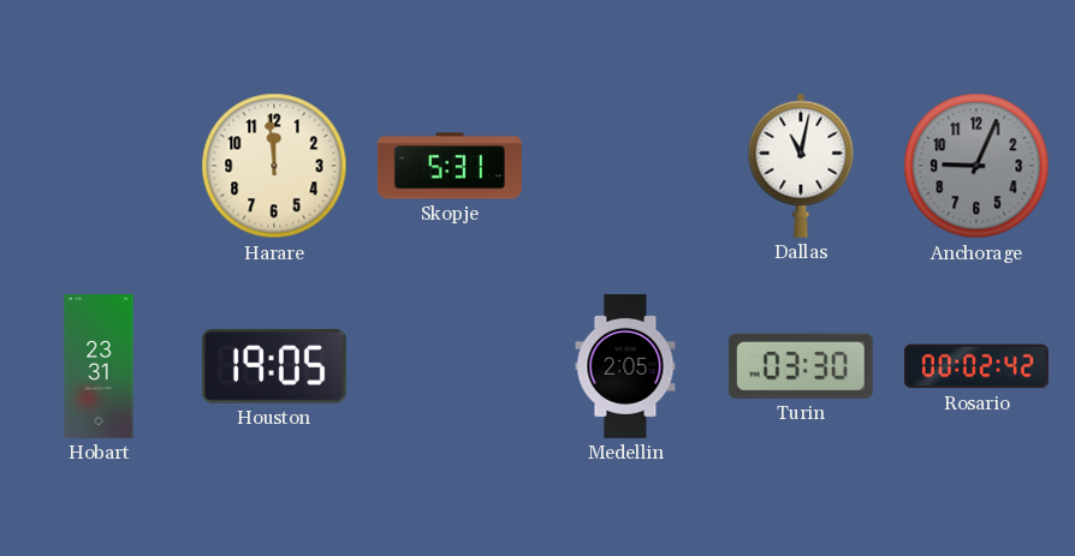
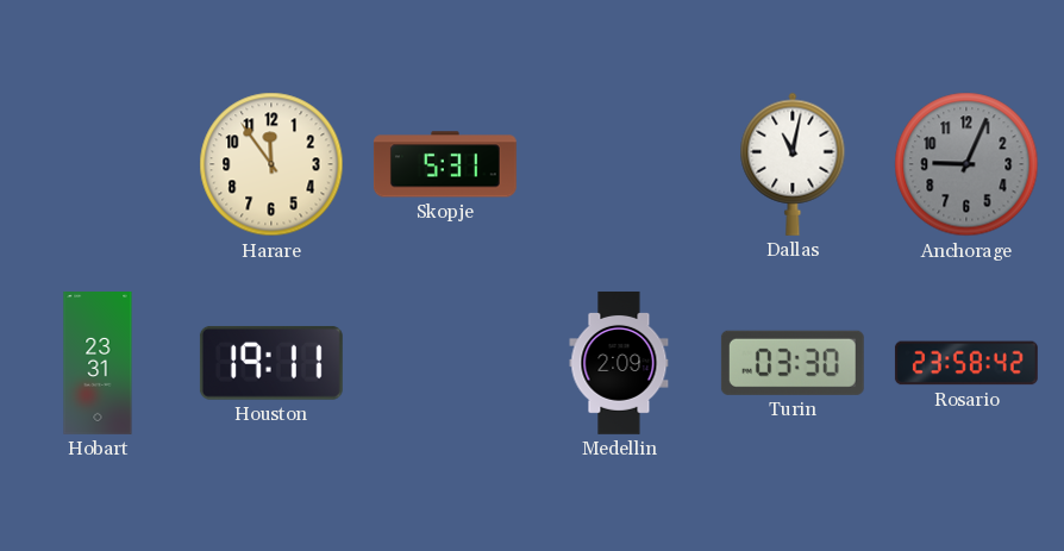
Harare: 11:59 -> 11:54 (271, 164)
Houston: 19:05 -> 19:11 (271, 363)
Medellin: 2:05 -> 2:09 (619, 363)
Rosario: 00:02 -> 23:58 (966, 363)
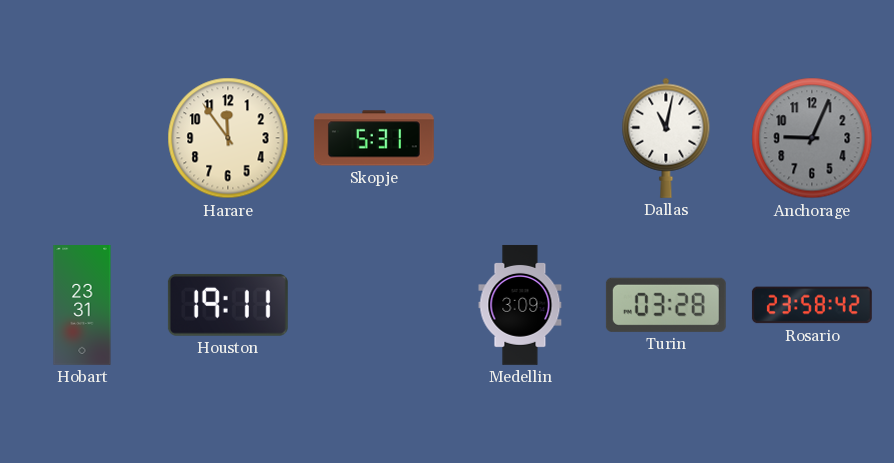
Medellin: 2:09 -> 3:09 (520, 305)
Turin: 03:30 -> 03:28 (666, 305)
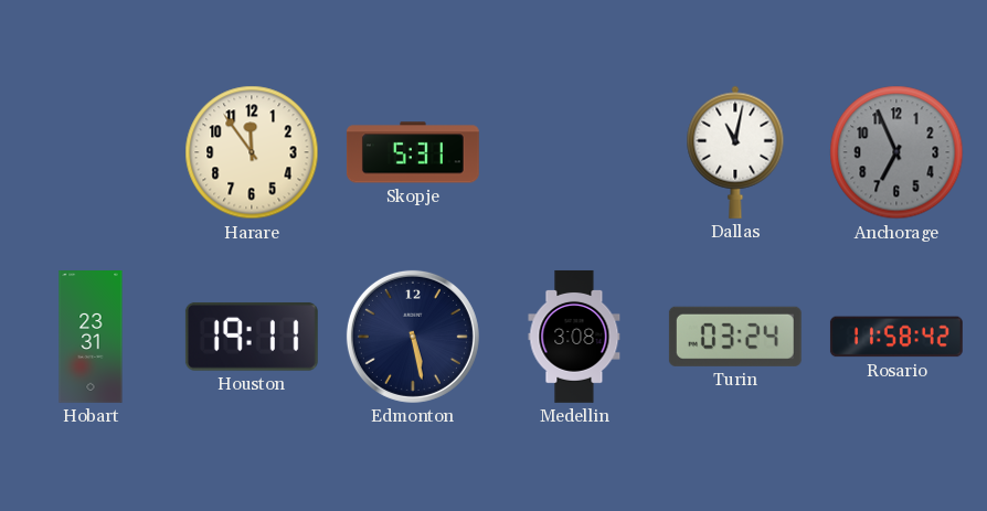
Anchorage: 9:04 -> 6:56 (896, 152)
Edmonton: none -> 5:28 (413, 337)
Medellin: 3:09 -> 3:08 (574, 337)
Turin: 03:28 -> 03:24 (735, 337)
Rosario: 23:58 -> 11:58 (896, 337)
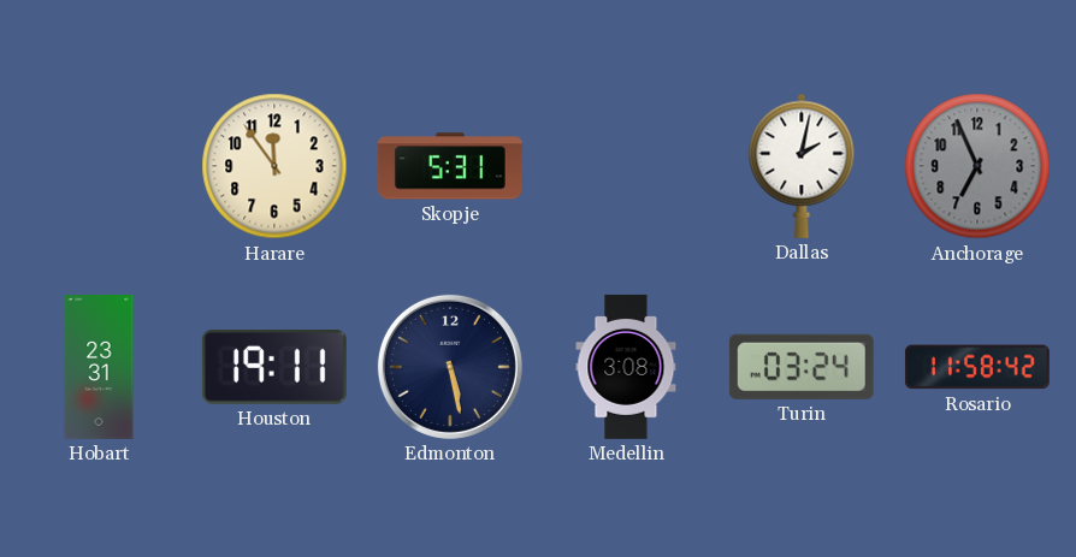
Dallas: 11:02 -> 2:02 (802, 166)
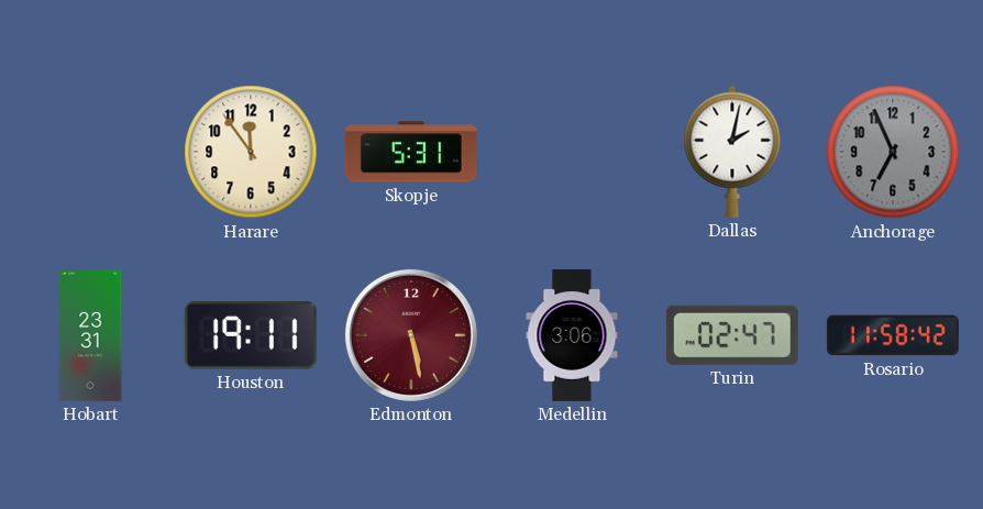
Edmonton dial: navy -> burgundy (411, 335)
Medellin: 3:08 -> 3:06 (572, 335)
Turin: 03:24 -> 02:47 (732, 335)
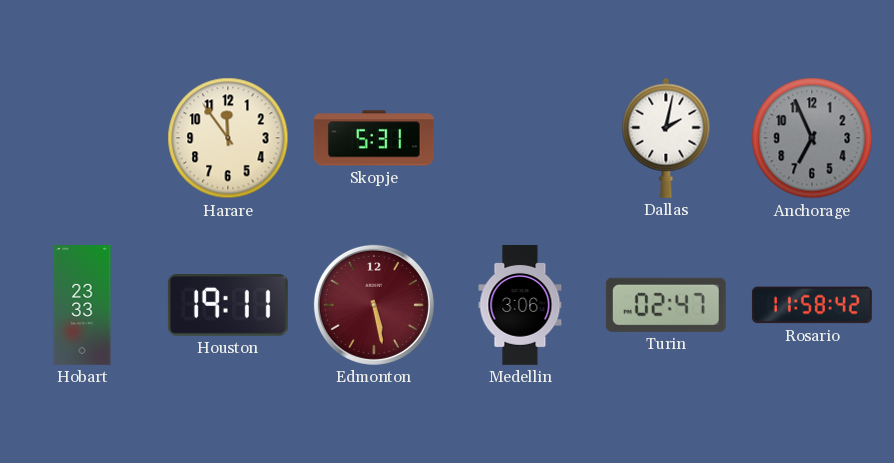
Hobart: 23:31 -> 23:33 (82, 306)
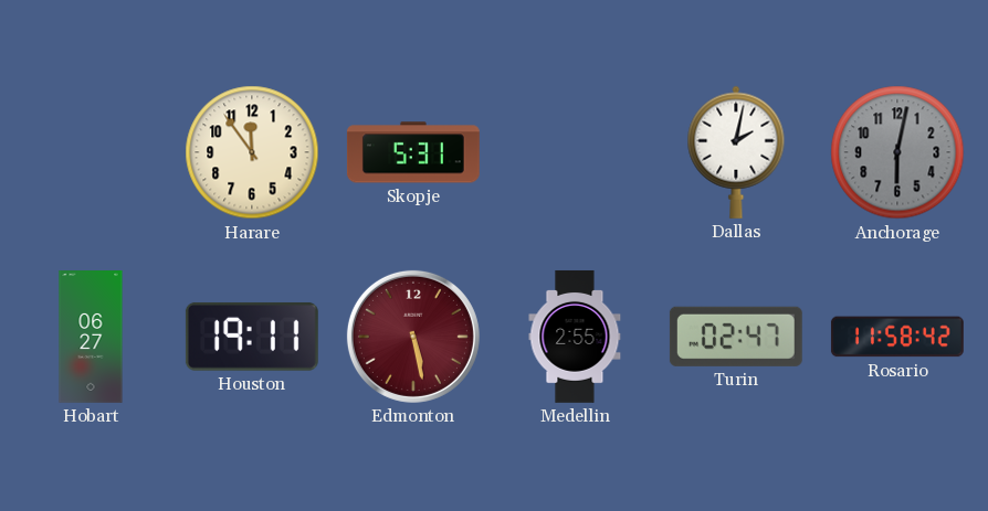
Anchorage: 6:56 -> 6:02 (897, 152)
Hobart: 23:33 -> 06:27 (91, 338)
Medellin: 3:06 -> 2:55 (575, 337)
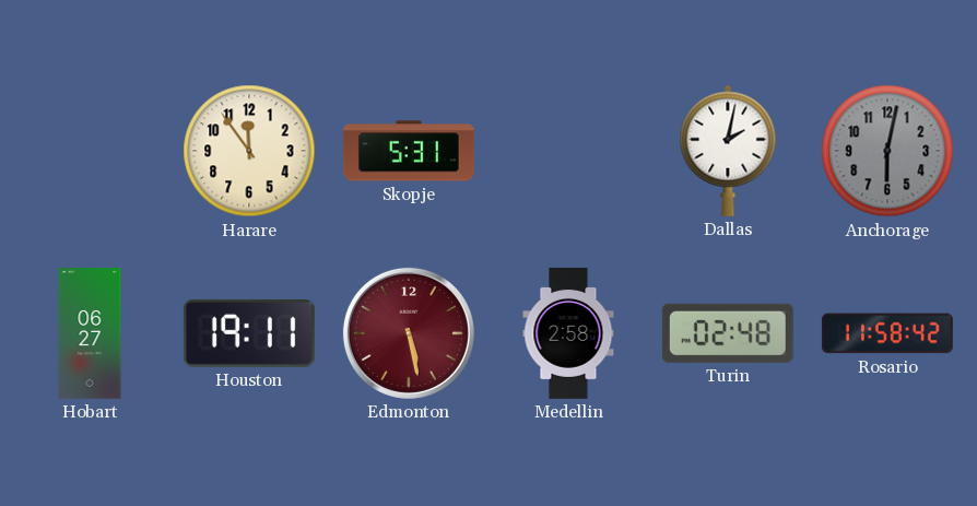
Medellin: 2:55 -> 2:58 (568, 333)
Turin: 02:47 -> 02:48 (728, 333)
